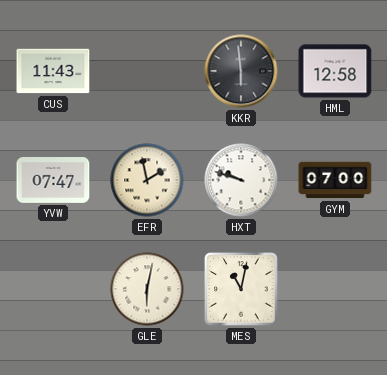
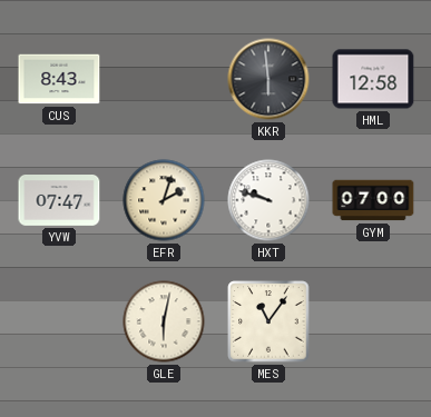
CUS: 11:43 -> 8:43 (59, 79)
EFR: 1:58 -> 2:03 (164, 200)
MES: 11:02 -> 11:06 (268, 321)
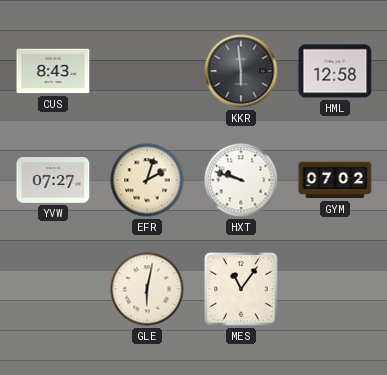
YVW: 07:47 -> 07:27 (53, 181)
GYM: 07:00 -> 07:02 (335, 180)
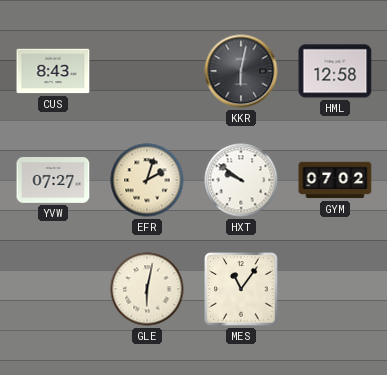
KKR: 5:59 -> 6:02 (241, 71)
HXT: 9:48 -> 9:51 (241, 180)
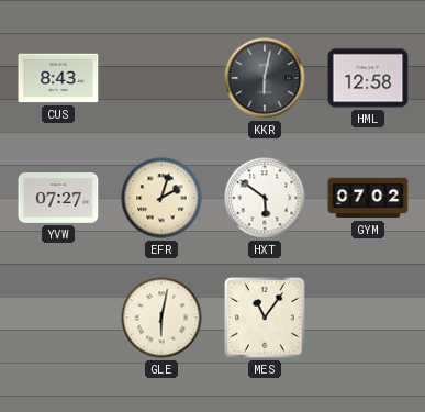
HXT: 9:51 -> 5:51 (265, 198)
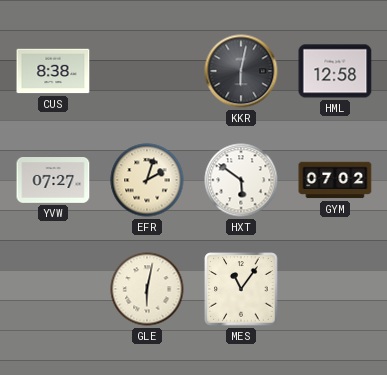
CUS: 8:43 -> 8:38 (53, 71)
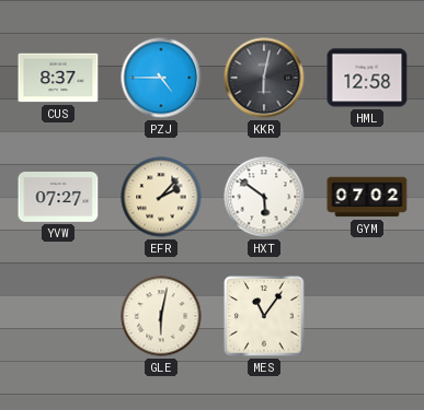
CUS: 8:38 -> 8:37 (58, 78)
PZJ: none -> 4:45 (161, 78)
EFR: 2:03 -> 2:07 (161, 197)
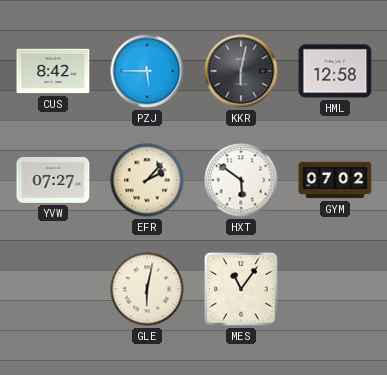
CUS: 8:37 -> 8:42 (53, 71)
PZJ: 4:45 -> 5:45 (147, 71)
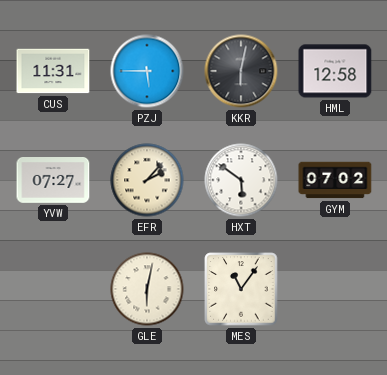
CUS: 8:42 -> 11:31 (53, 71)
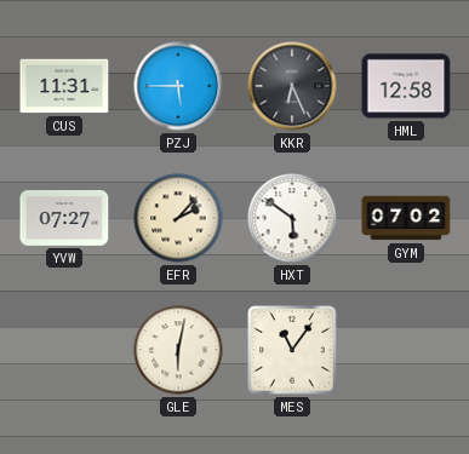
KKR: 6:02 -> 6:26 (292, 86)
